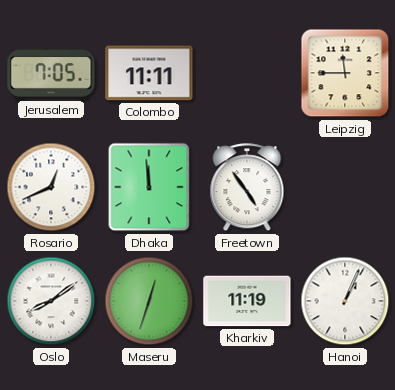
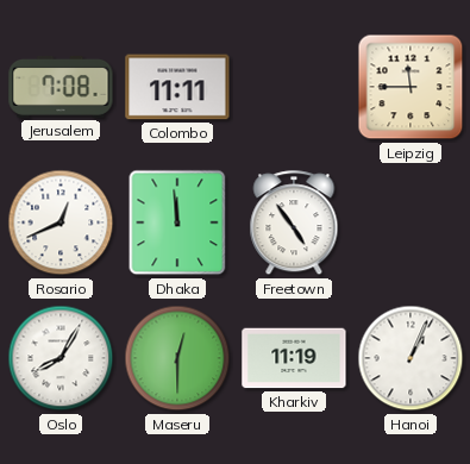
Jerusalem: 7:05 -> 7:08 (61, 87)
Oslo: 8:09 -> 8:05 (61, 358)
Maseru: 12:33 -> 12:30 (177, 358)
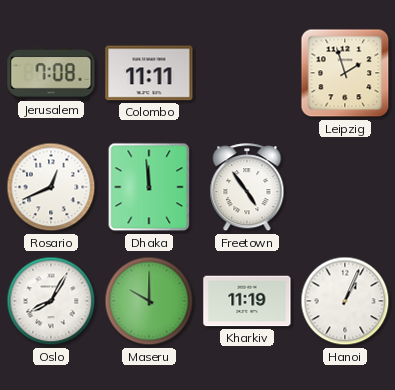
Leipzig: 11:45 -> 1:57 (345, 73)
Maseru: 12:30 -> 10:00 (149, 301)
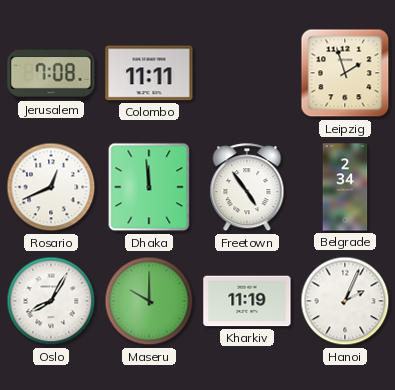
Belgrade: none -> 2:34 (345, 187)
Hanoi: 1:04 -> 2:04 (345, 301)
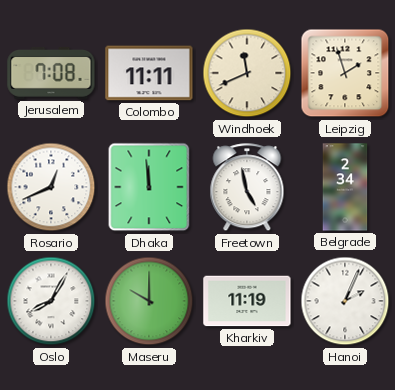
Windhoek: none -> 11:41 (247, 73)
Freetown: 4:54 -> 4:58 (247, 188)
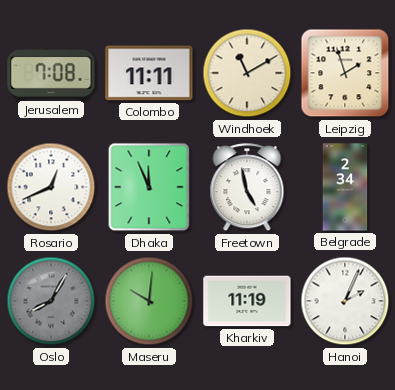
Windhoek: 11:41 -> 11:10 (247, 73)
Dhaka: 11:59 -> 11:56 (149, 187)
Oslo dial: white -> grey (51, 301)
Maseru: 10:00 -> 10:01 (149, 301)
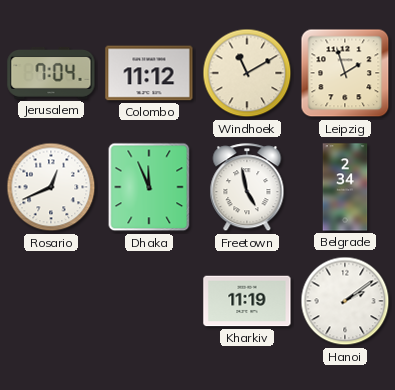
Jerusalem: 7:08 -> 7:04 (51, 73)
Colombo: 11:11 -> 11:12 (149, 73)
Oslo: 8:05 -> none (51, 301)
Maseru: 10:01 -> none (149, 301)
Hanoi: 2:04 -> 2:09 (345, 301)
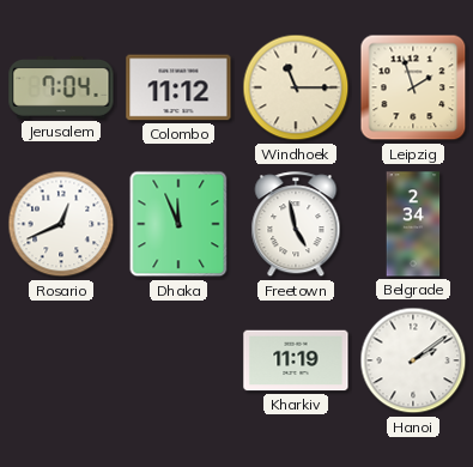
Windhoek: 11:10 -> 11:15 (296, 87)
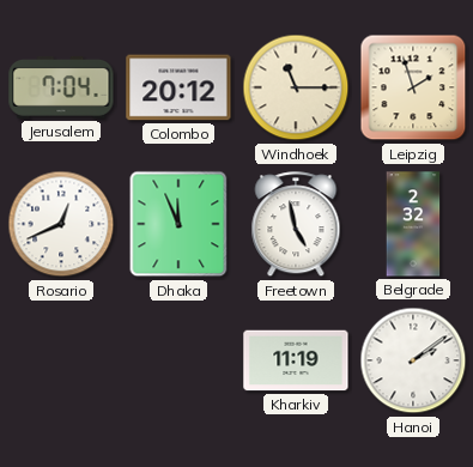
Colombo: 11:12 -> 20:12 (178, 87)
Belgrade: 2:34 -> 2:32 (413, 224)
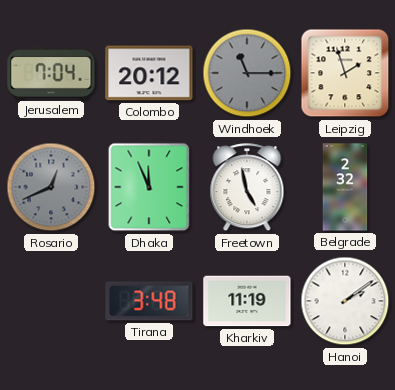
Windhoek dial: cream -> grey (247, 73)
Rosario dial: white -> grey (51, 187)
Tirana: none -> 3:48 (149, 301)
